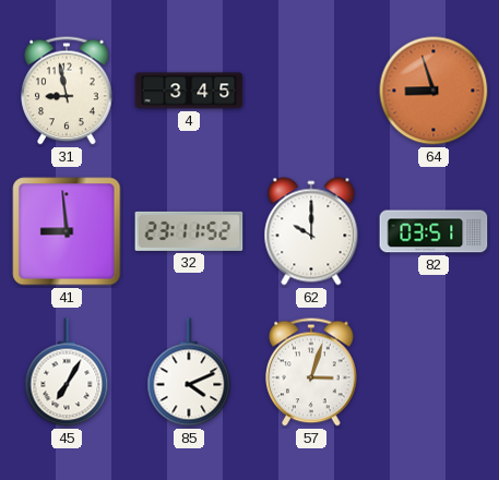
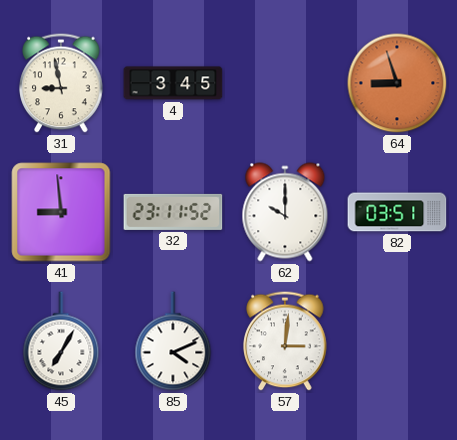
57: 3:03 -> 3:01 (285, 341)
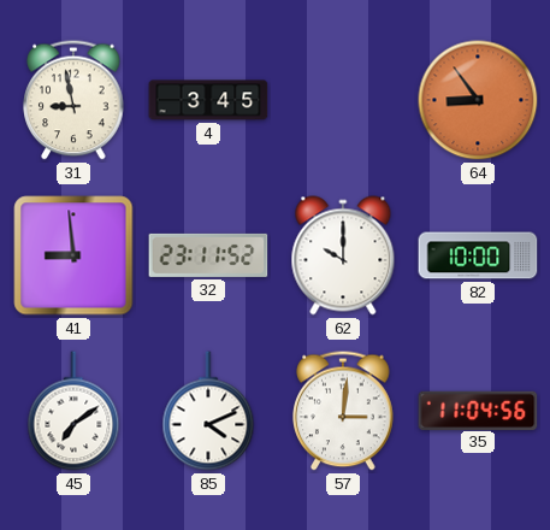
64: 8:57 -> 8:54 (478, 100)
82: 03:51 -> 10:00 (478, 255)
45: 7:05 -> 7:09 (73, 411)
35: none -> 11:04 (478, 410)
